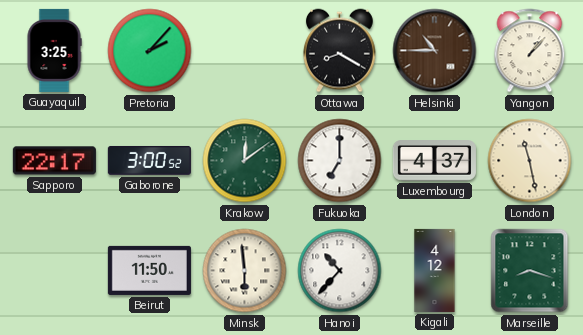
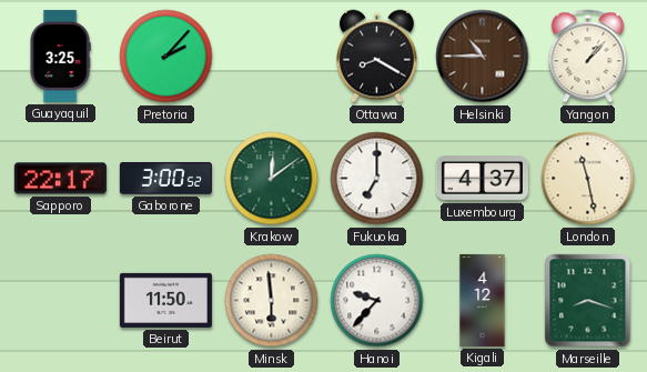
Hanoi: 10:37 -> 9:37 (377, 301)
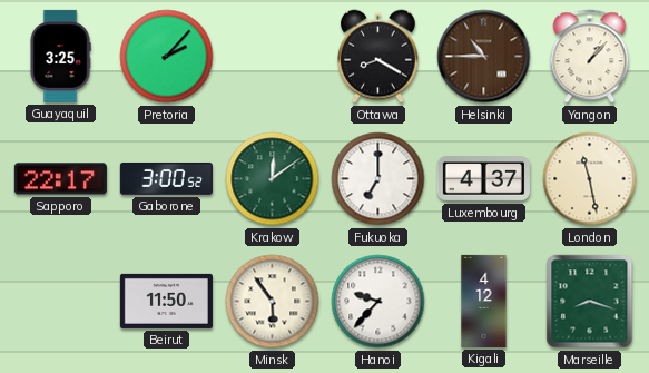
Minsk: 5:59 -> 5:54 (273, 302)
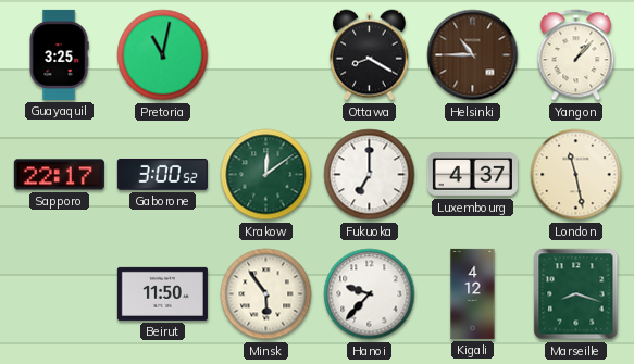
Pretoria: 2:07 -> 11:02 (163, 55)
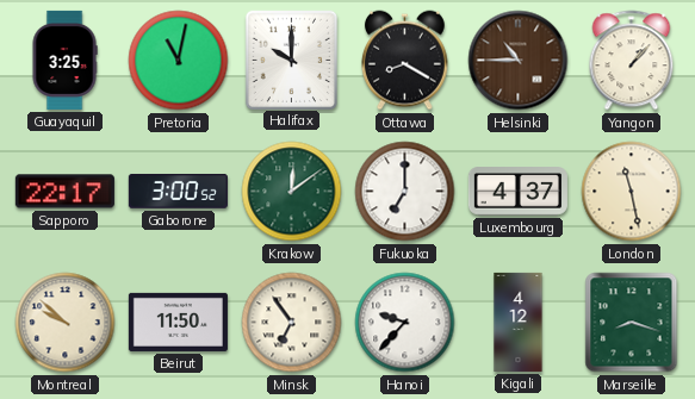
Halifax: none -> 10:00 (291, 60)
Montreal: none -> 9:52 (66, 323)
Minsk: 5:54 -> 6:54 (292, 323)
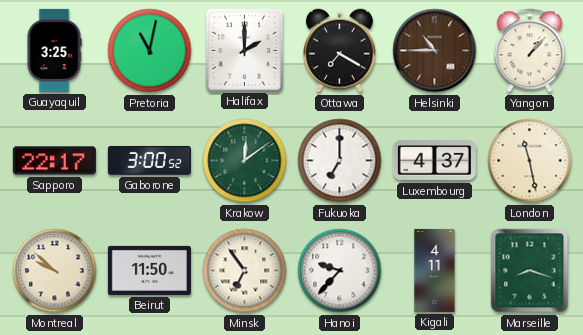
Halifax: 10:00 -> 2:00 (244, 50)
Ottawa: 8:20 -> 7:20 (339, 51)
Kigali: 4:12 -> 4:11 (435, 270)
